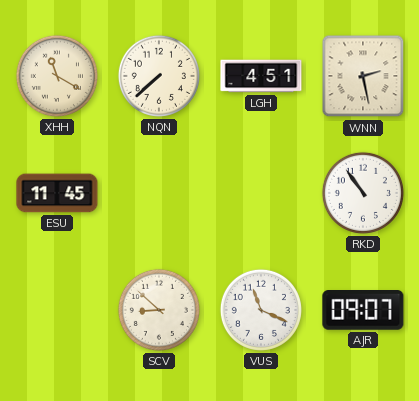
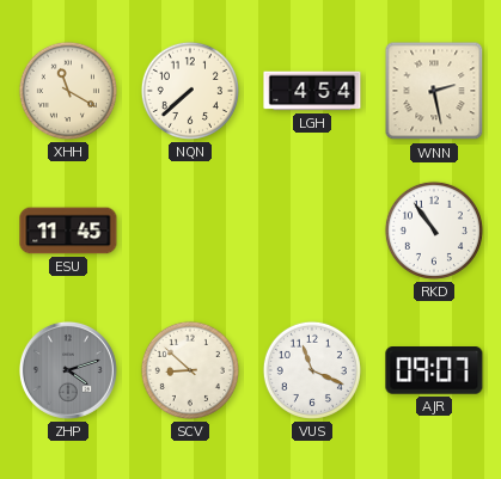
LGH: 4:51 -> 4:54 (312, 91)
ZHP: none -> 4:12 (68, 370)
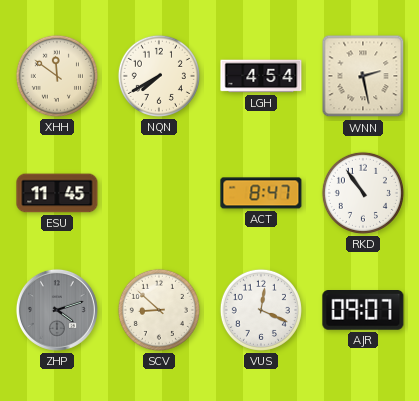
XHH: 11:20 -> 11:51 (57, 76)
NQN: 7:38 -> 7:40 (159, 76)
ACT: none -> 8:47 (261, 193)
VUS: 11:19 -> 12:19 (261, 310)
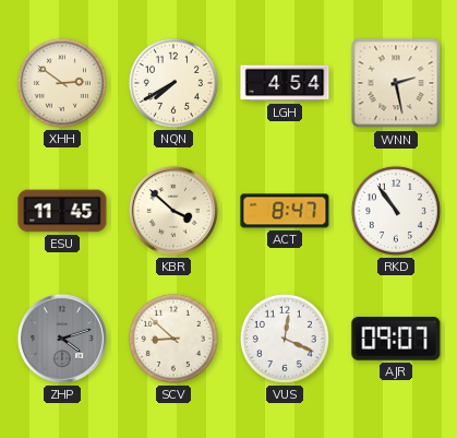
XHH: 11:51 -> 2:51 (62, 83)
KBR: none -> 3:52 (173, 211)
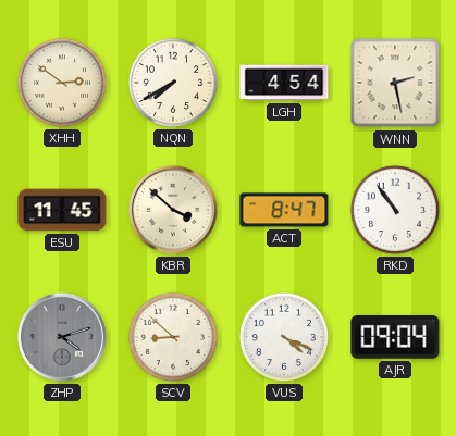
VUS: 12:19 -> 4:19 (284, 337)
AJR: 09:07 -> 09:04 (395, 338)
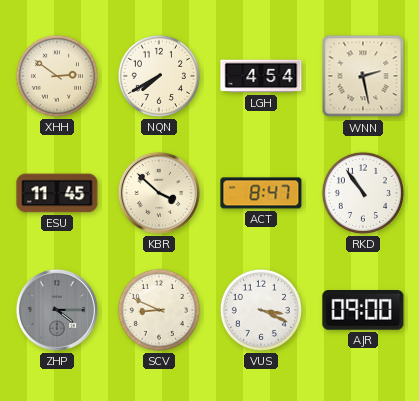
ZHP: 4:12 -> 4:15 (57, 310)
SCV: 8:52 -> 8:49 (159, 310)
VUS: 4:19 -> 3:19 (261, 310)
AJR: 09:04 -> 09:00 (363, 311)
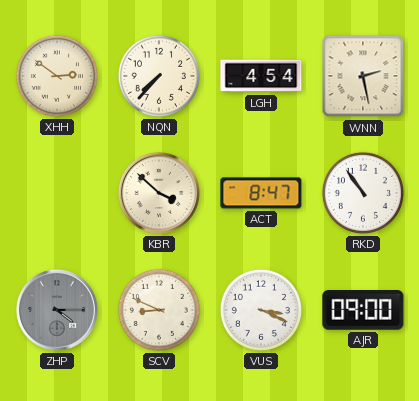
NQN: 7:40 -> 7:37 (159, 76)
ESU: 11:45 -> none (57, 193)
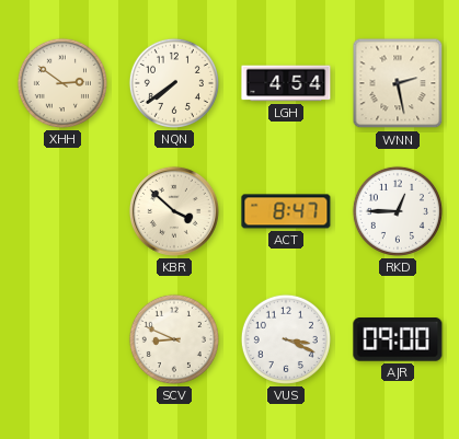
NQN: 7:37 -> 7:39 (174, 83)
RKD: 10:54 -> 12:45 (398, 211)
ZHP: 4:15 -> none (57, 310)
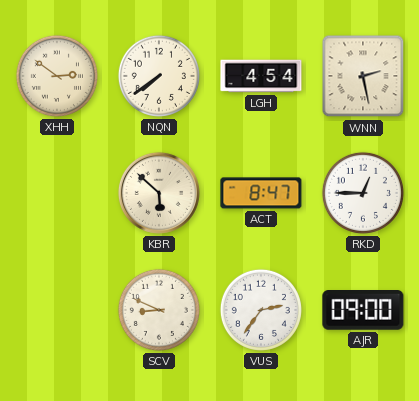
KBR: 3:52 -> 5:52 (159, 193)
VUS: 3:19 -> 2:36 (261, 310)
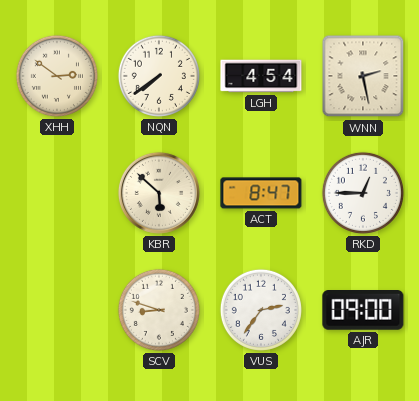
SCV: 8:49 -> 8:48 (159, 310)
